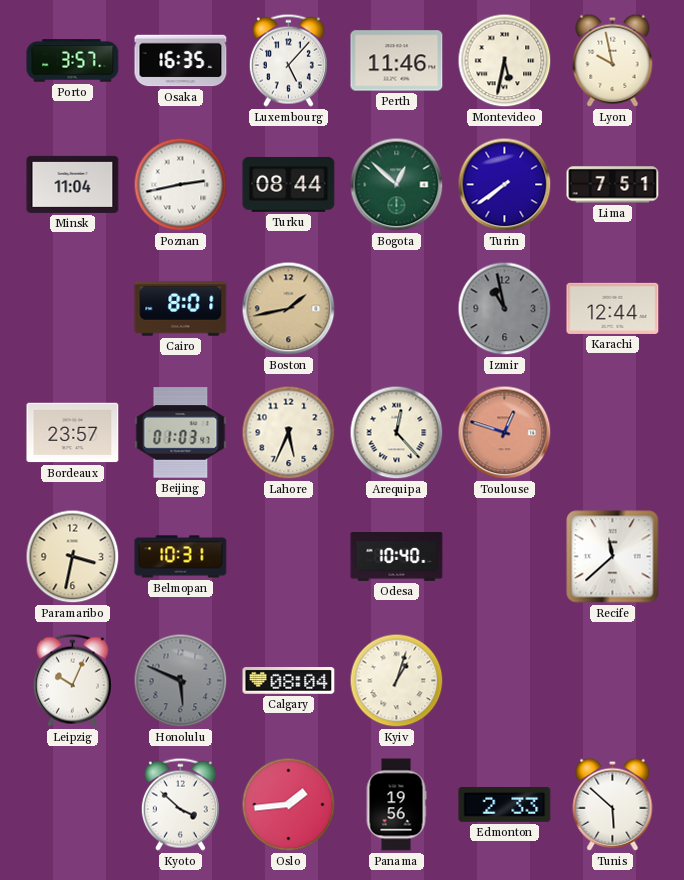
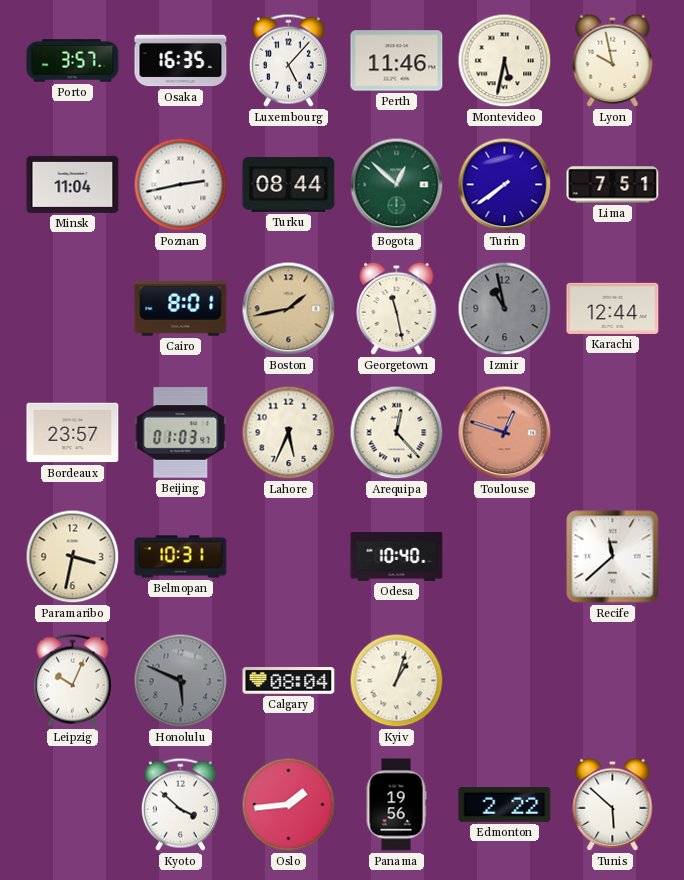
Georgetown: none -> 11:28 (397, 308)
Edmonton: 2:33 -> 2:22 (505, 805)
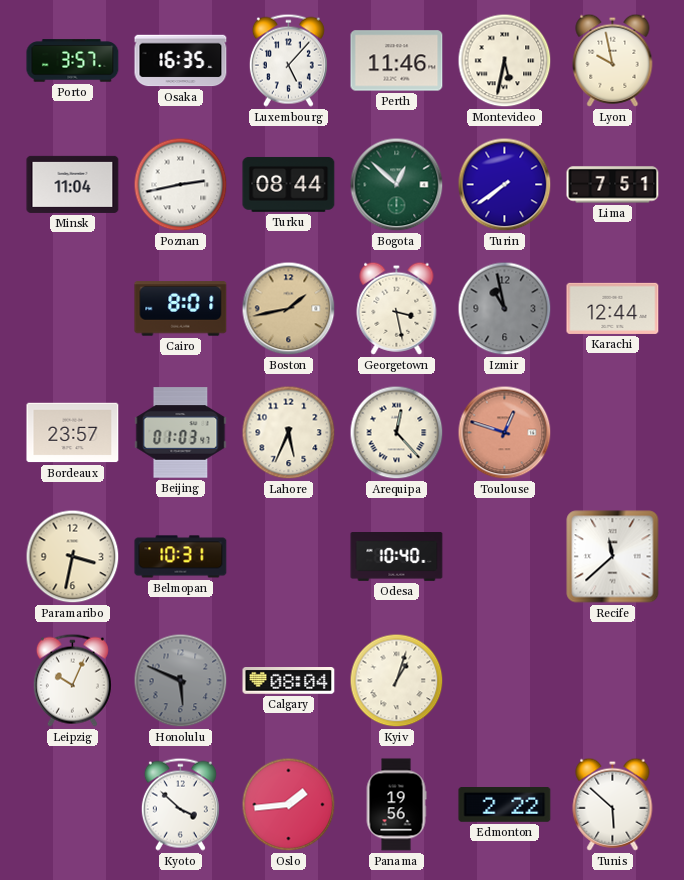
Georgetown: 11:28 -> 3:28 (397, 308)
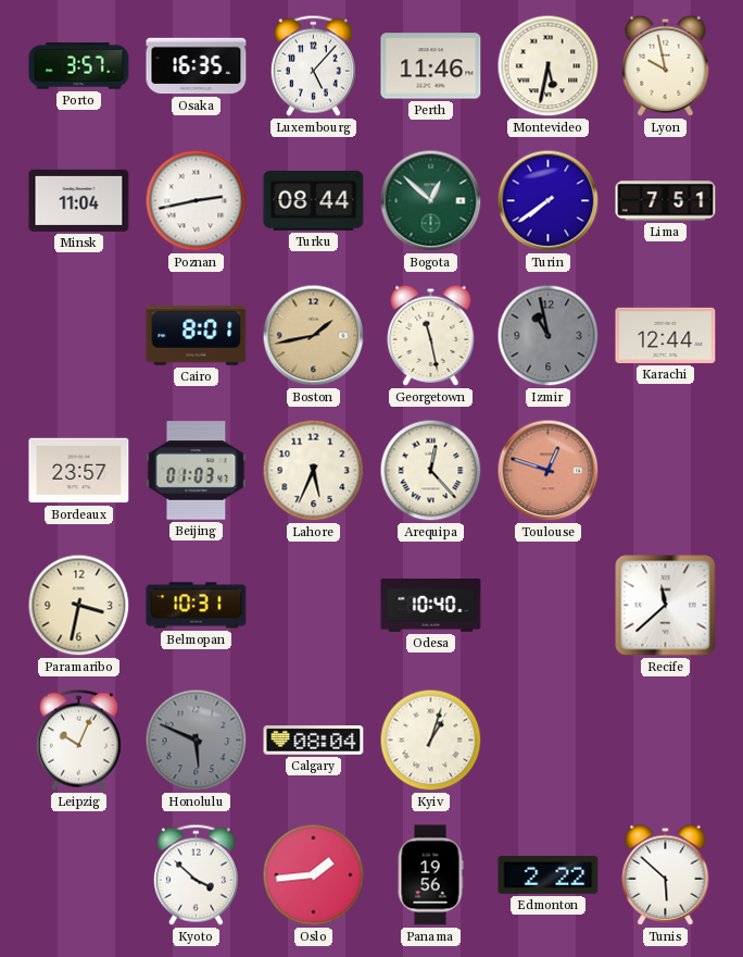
Georgetown: 3:28 -> 11:28 (431, 335)
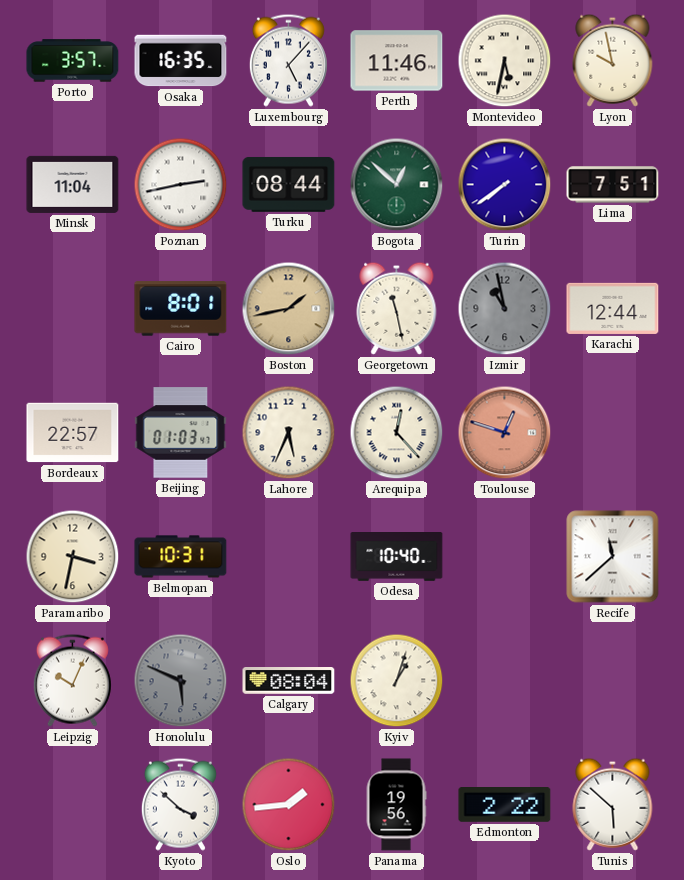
Bordeaux: 23:57 -> 22:57 (73, 433)
